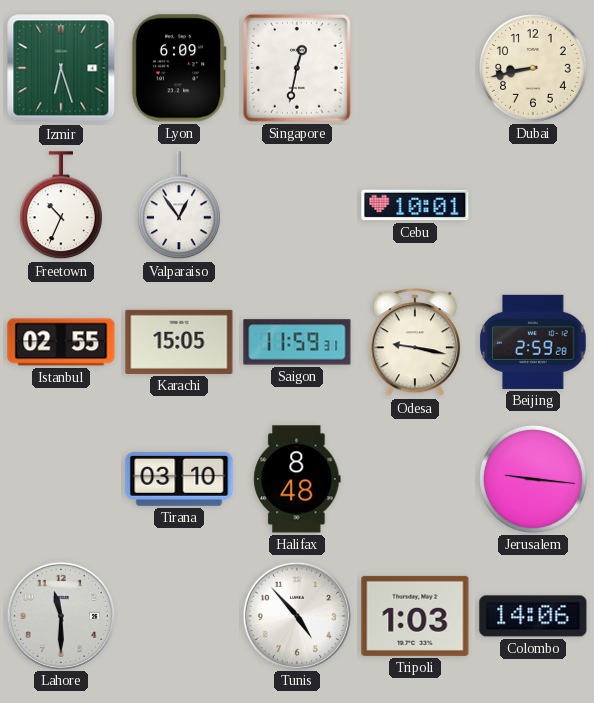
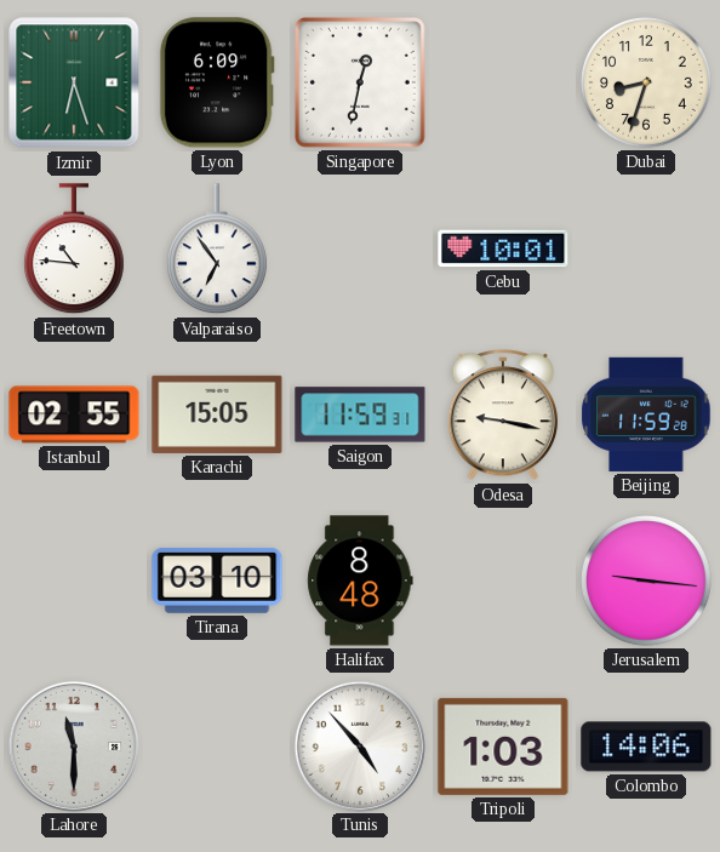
Dubai: 8:43 -> 8:33 (646, 82)
Freetown: 10:34 -> 10:46 (74, 250)
Valparaiso: 12:54 -> 6:54 (217, 250)
Beijing: 2:59 -> 11:59 (646, 414)
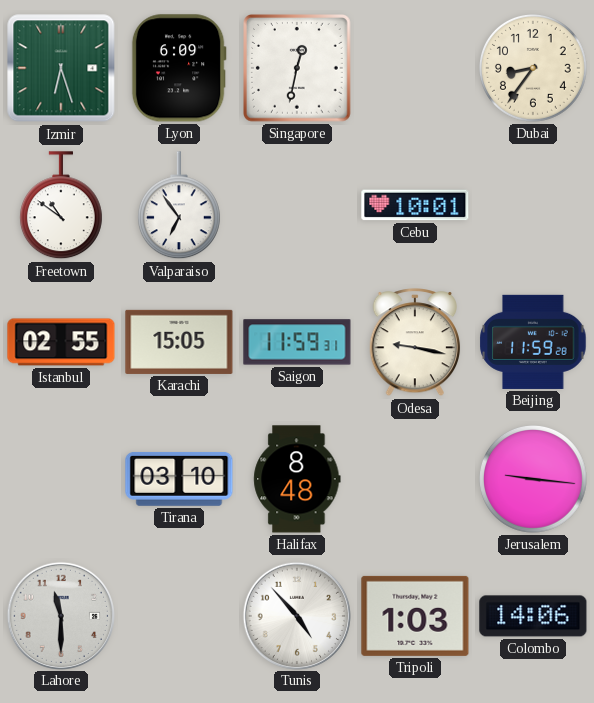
Dubai: 8:33 -> 8:36 (533, 68)
Freetown: 10:46 -> 10:51 (61, 206)
